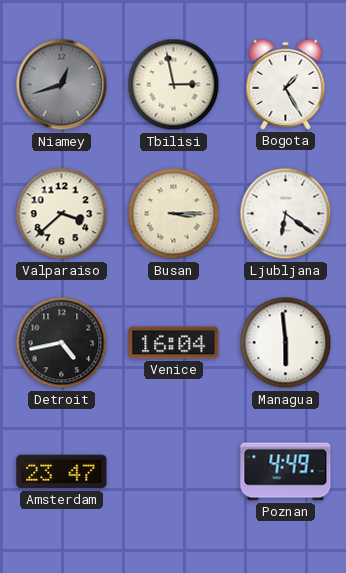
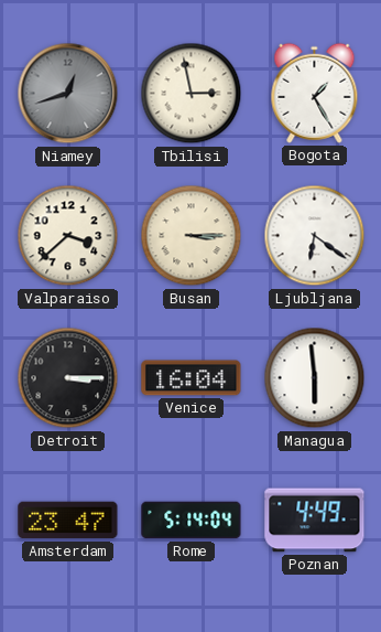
Detroit: 4:43 -> 3:15 (68, 378)
Rome: none -> 5:14 (192, 521)
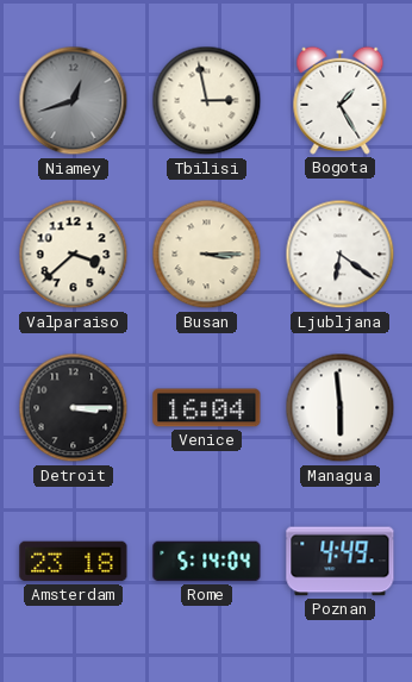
Amsterdam: 23:47 -> 23:18 (74, 562)
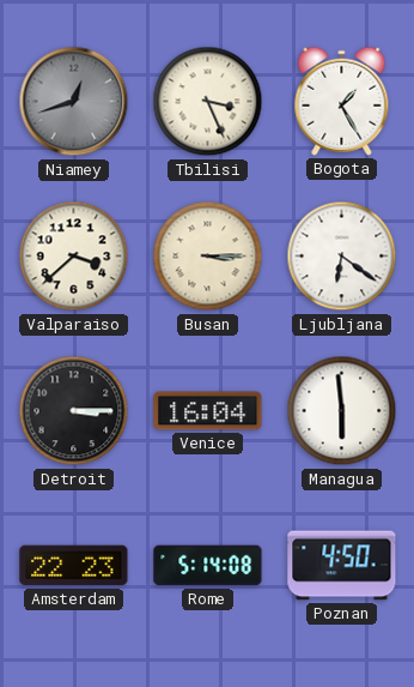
Tbilisi: 2:58 -> 3:26 (208, 102)
Amsterdam: 23:18 -> 22:23 (74, 566)
Rome: 5:14:04 -> 5:14:08 (208, 566)
Poznan: 4:49 -> 4:50 (342, 566)
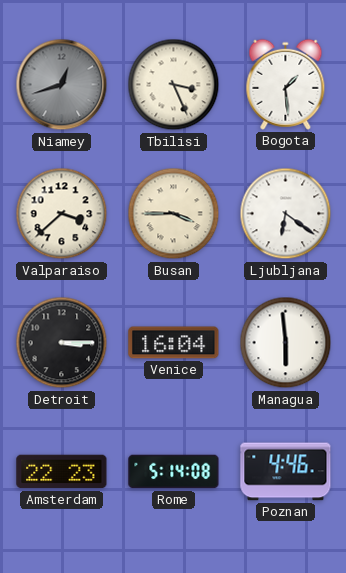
Bogota: 1:25 -> 1:29 (286, 84)
Busan: 3:15 -> 3:45 (174, 214)
Poznan: 4:50 -> 4:46 (286, 472)
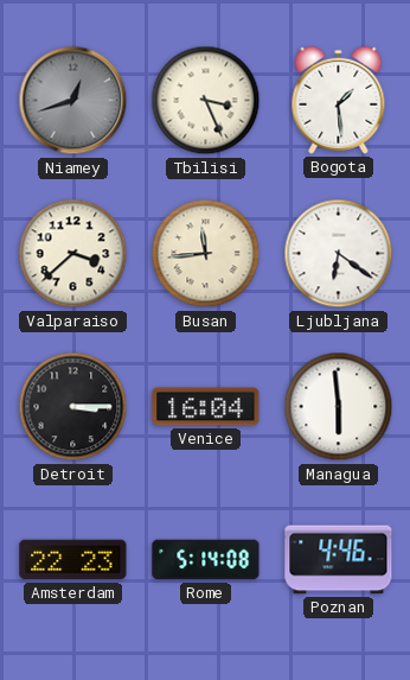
Busan: 3:45 -> 11:44 (206, 254)
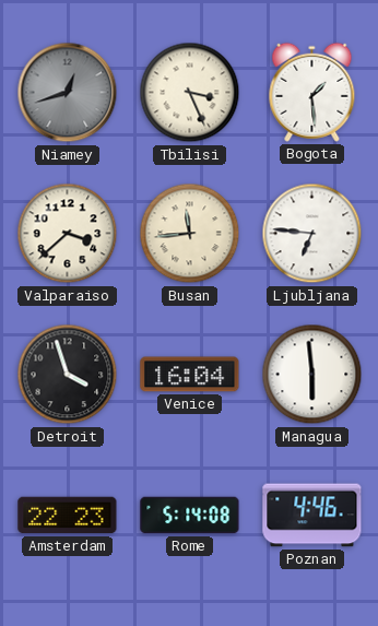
Ljubljana: 6:21 -> 6:46 (312, 234)
Detroit: 3:15 -> 3:57 (68, 375)
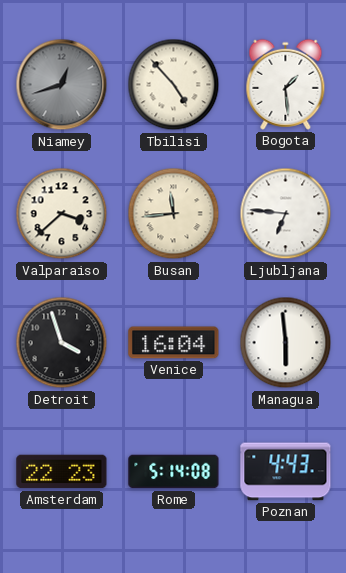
Tbilisi: 3:26 -> 4:53 (174, 85)
Poznan: 4:46 -> 4:43 (286, 472)
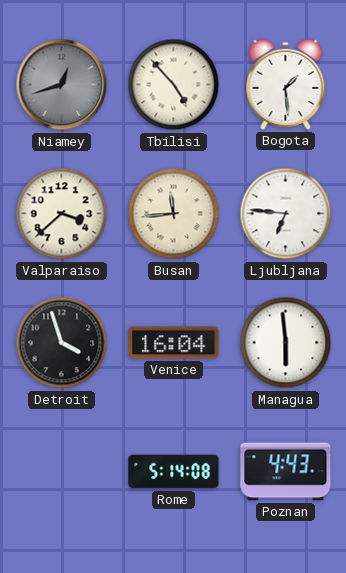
Amsterdam: 22:23 -> none (62, 472)
